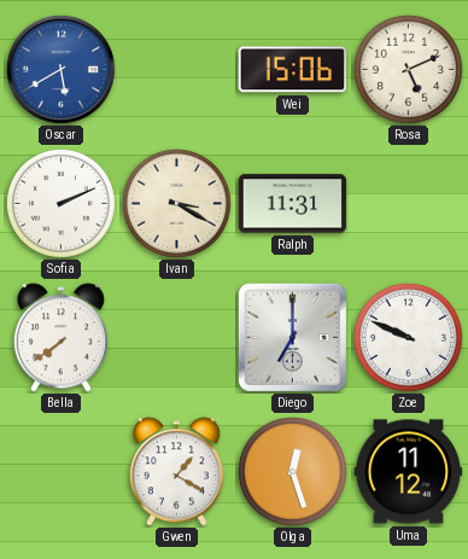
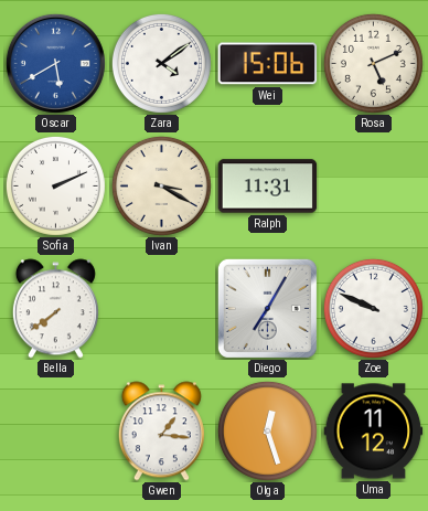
Zara: none -> 4:09 (161, 63)
Diego: 7:00 -> 7:05 (267, 308)
Gwen: 1:20 -> 1:16 (161, 432)
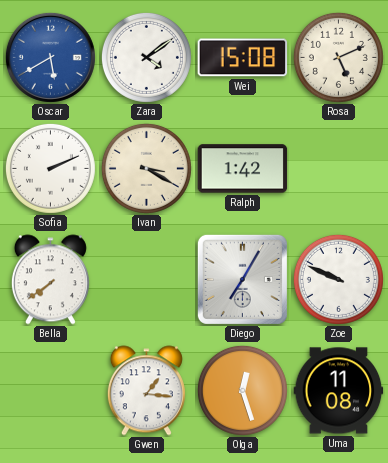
Wei: 15:06 -> 15:08 (243, 58)
Ralph: 11:31 -> 1:42 (243, 169)
Uma: 11:12 -> 11:08 (339, 391)
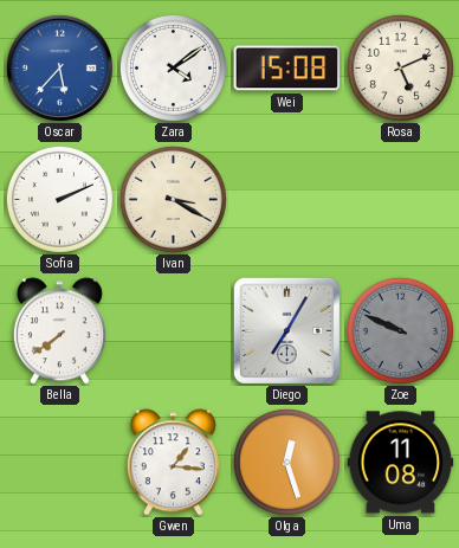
Oscar: 5:40 -> 5:37 (59, 67)
Ralph: 1:42 -> none (243, 169)
Zoe dial: white -> grey (400, 330)
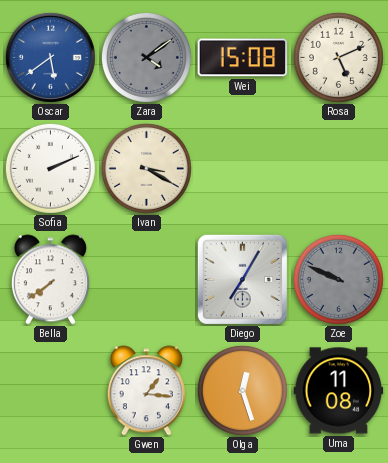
Oscar: 5:37 -> 5:39 (50, 57)
Zara dial: white -> grey (146, 57)
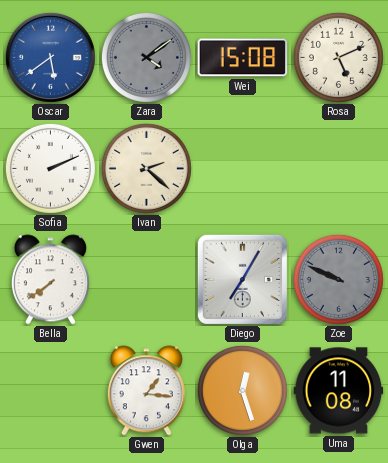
Ivan: 3:20 -> 2:22 (146, 168)
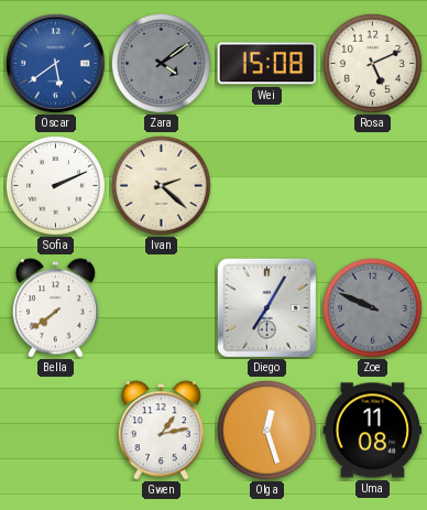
Gwen: 1:16 -> 1:13 (161, 431)
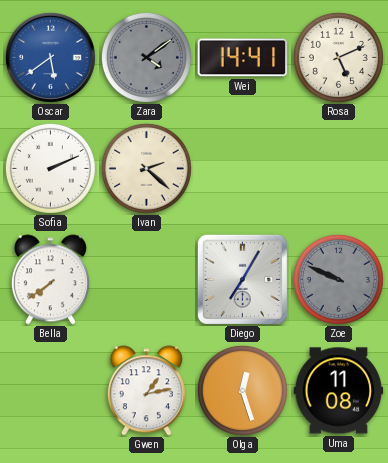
Wei: 15:08 -> 14:41 (243, 58)
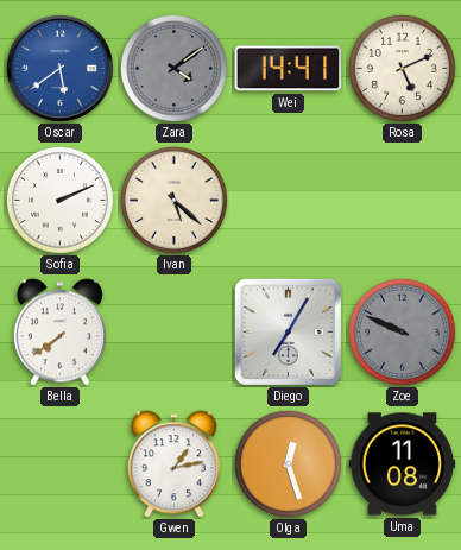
Ivan: 2:22 -> 5:22 (173, 200)
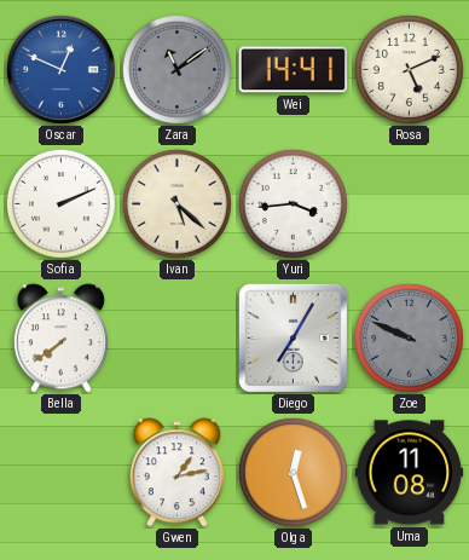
Oscar: 5:39 -> 12:49 (60, 69)
Zara: 4:09 -> 11:09 (176, 69)
Yuri: none -> 3:44 (293, 203)
